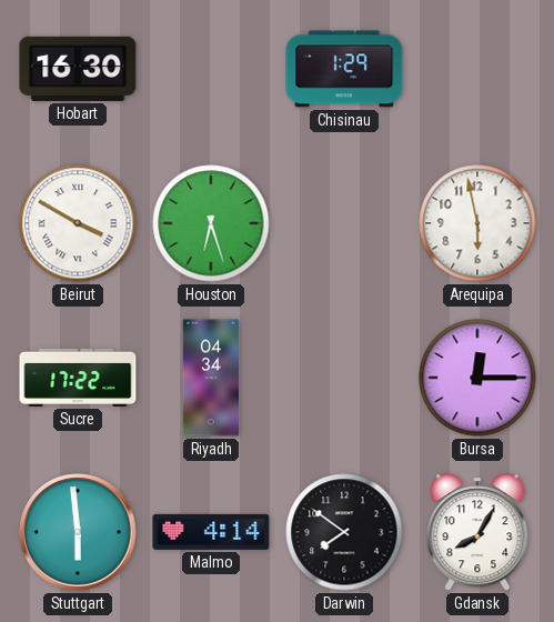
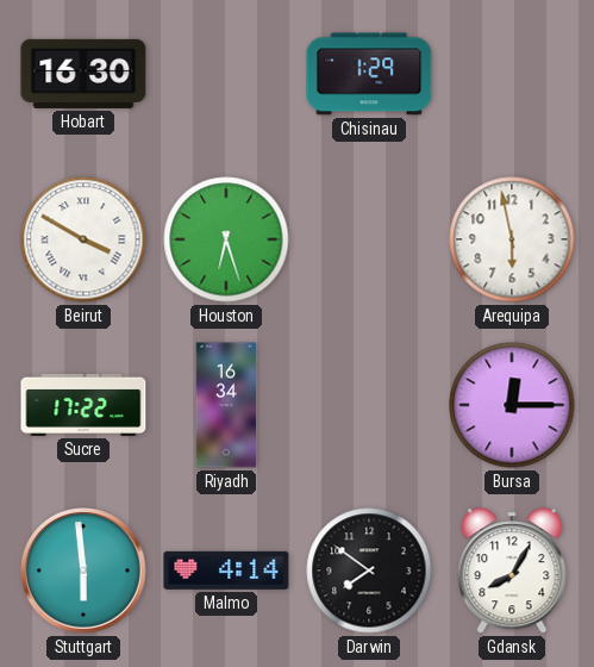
Riyadh: 04:34 -> 16:34 (226, 405)
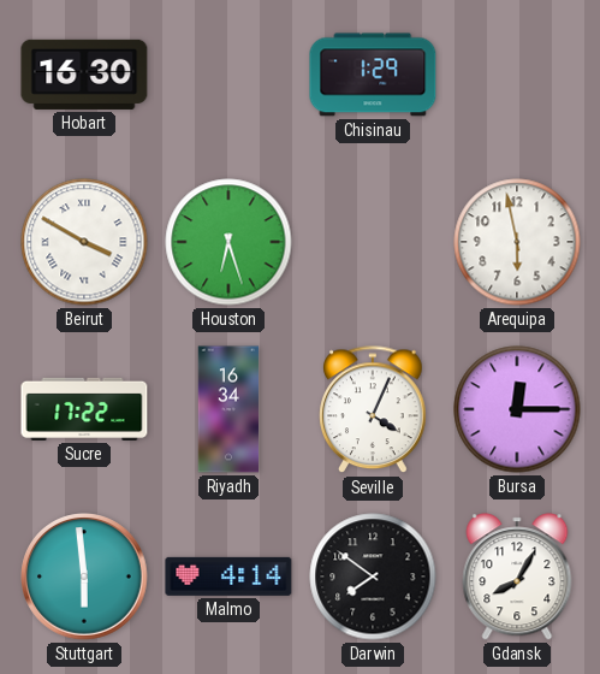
Seville: none -> 4:04 (373, 410)
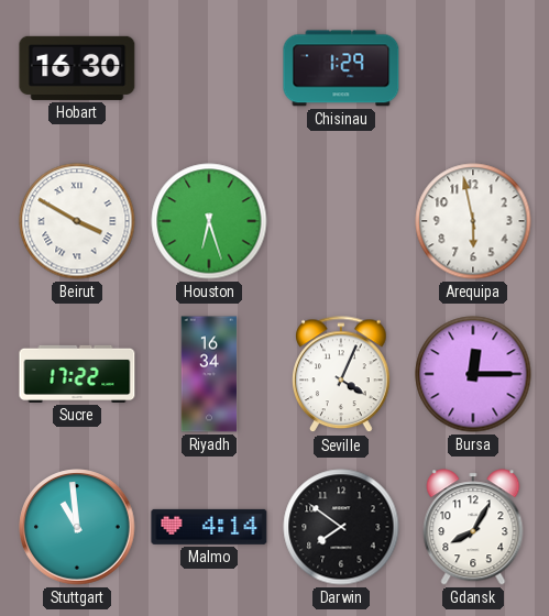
Stuttgart: 5:59 -> 10:59 (77, 527)
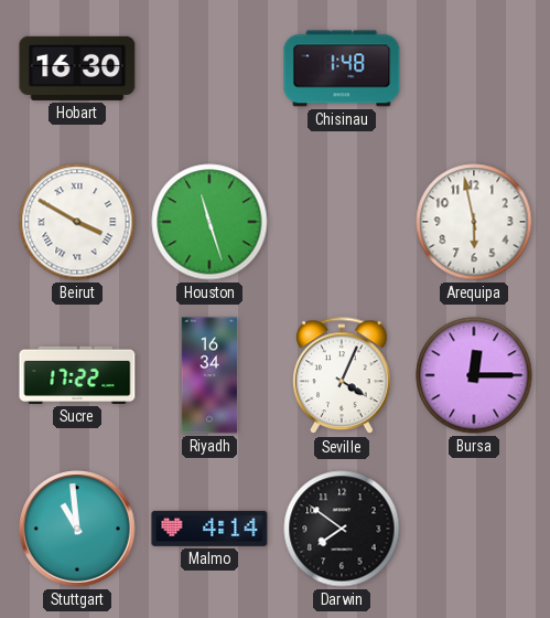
Chisinau: 1:29 -> 1:48 (342, 68)
Houston: 6:27 -> 11:27 (209, 222)
Gdansk: 8:05 -> none (473, 527)
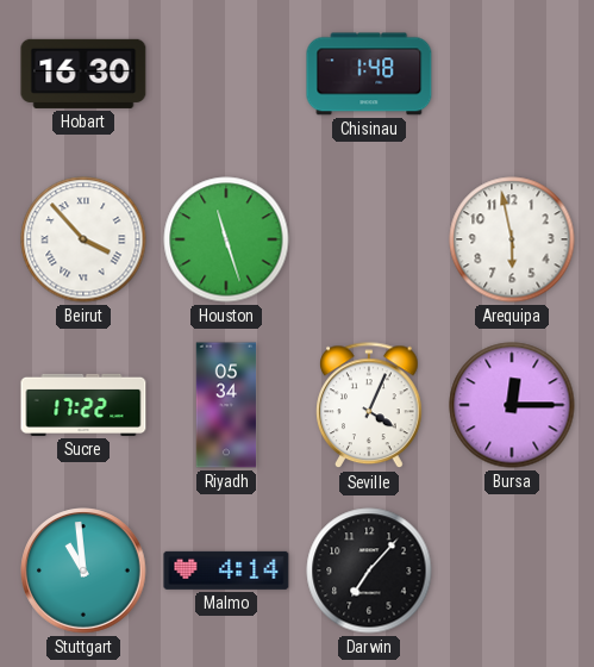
Beirut: 3:50 -> 3:53 (83, 239)
Riyadh: 16:34 -> 05:34 (226, 405)
Darwin: 7:51 -> 7:07 (369, 571)
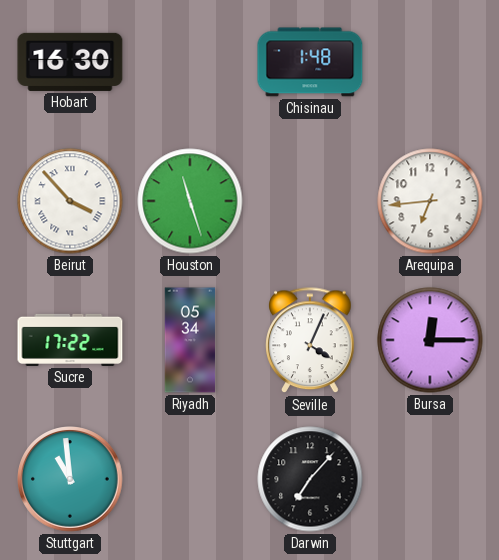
Arequipa: 5:58 -> 6:44 (430, 201)
Malmo: 4:14 -> none (226, 571)
